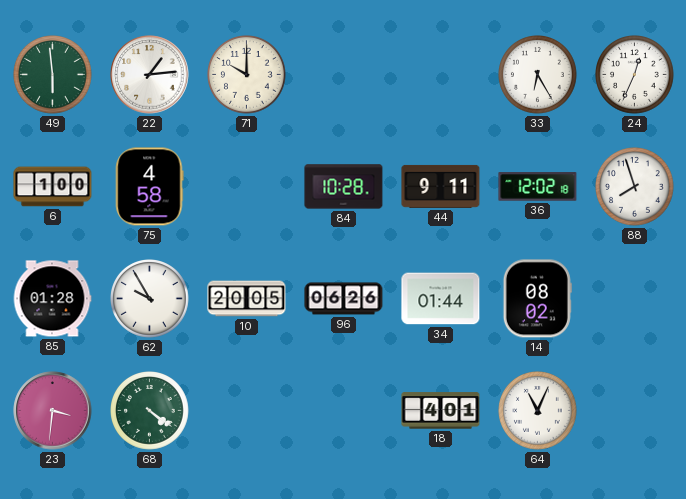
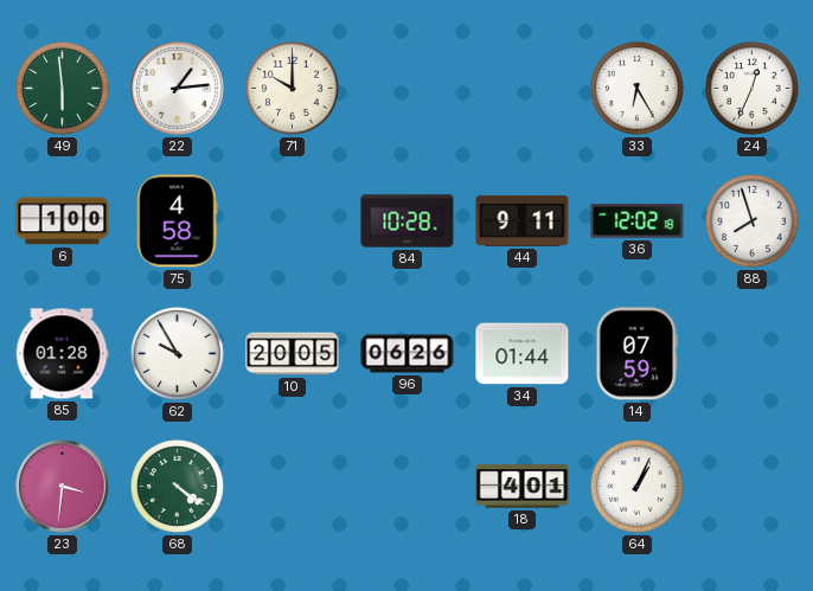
14: 08:02 -> 07:59 (636, 354)
64: 11:04 -> 1:04 (638, 487)
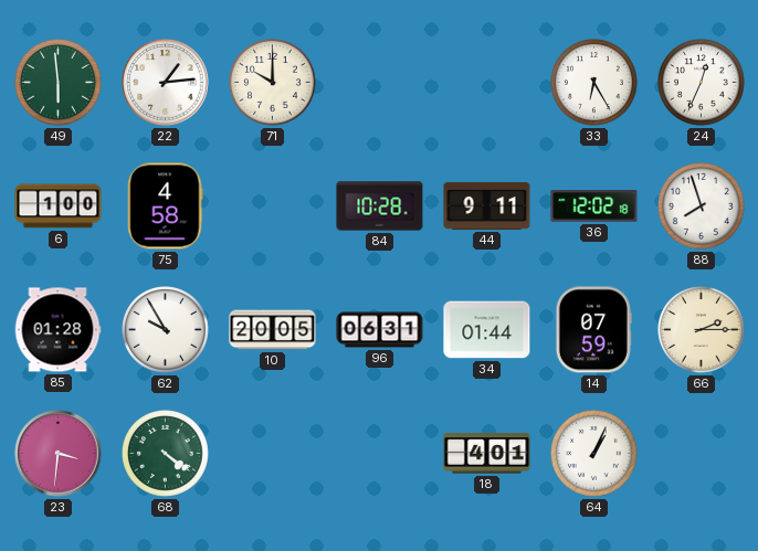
96: 06:26 -> 06:31 (380, 330)
66: none -> 2:15 (702, 330)
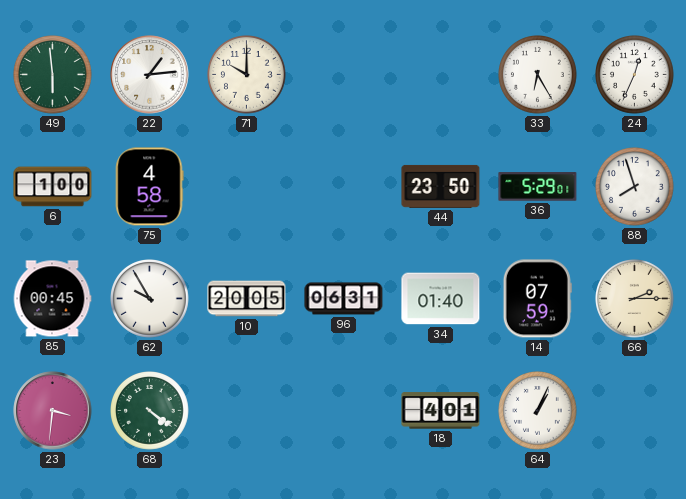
84: 10:28 -> none (380, 206)
44: 9:11 -> 23:50 (441, 186)
36: 12:02 -> 5:29 (538, 187)
85: 01:28 -> 00:45 (52, 299)
34: 01:44 -> 01:40 (441, 299)
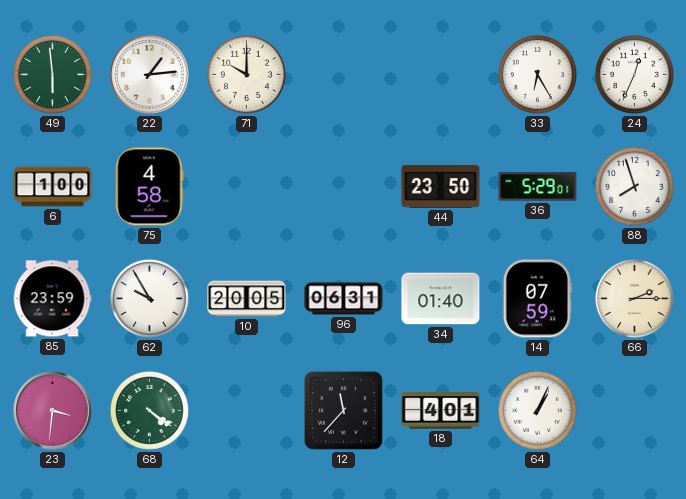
85: 00:45 -> 23:59 (52, 299)
12: none -> 11:37 (343, 410)
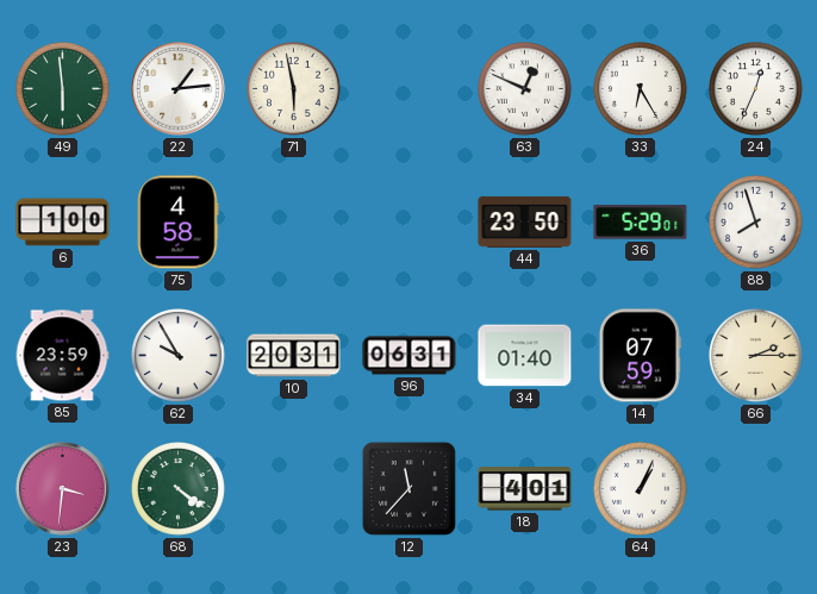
71: 10:00 -> 5:58 (294, 89)
63: none -> 12:49 (525, 89)
10: 20:05 -> 20:31 (294, 356)
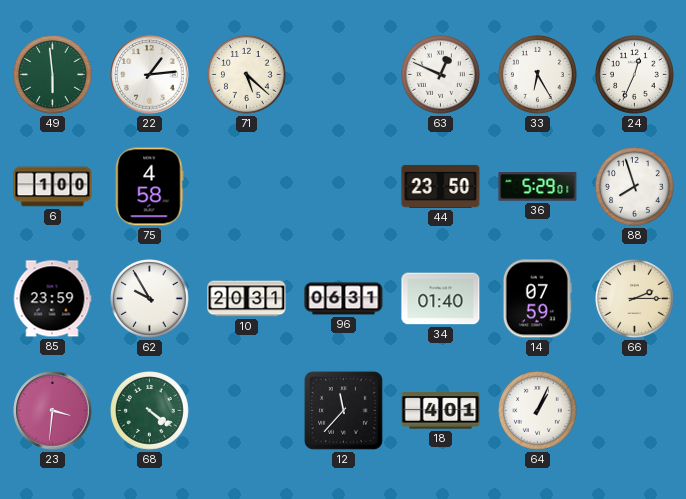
71: 5:58 -> 5:22 (247, 75)
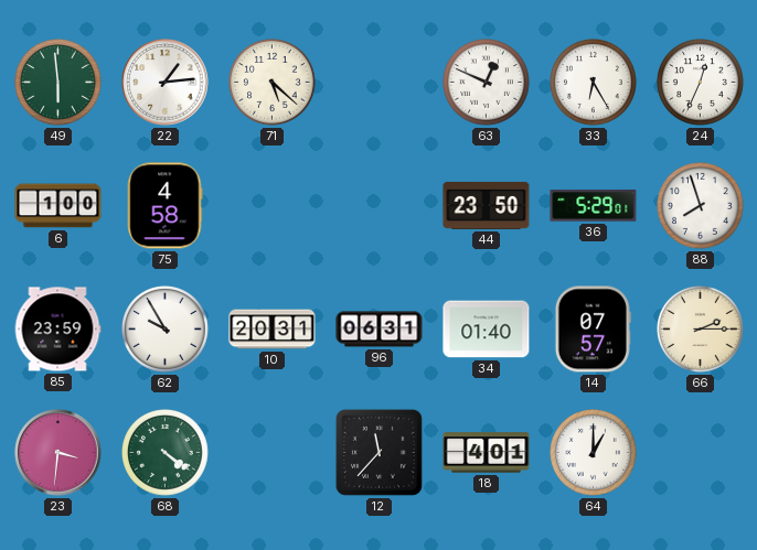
14: 07:59 -> 07:57 (593, 330)
64: 1:04 -> 1:00 (594, 453)
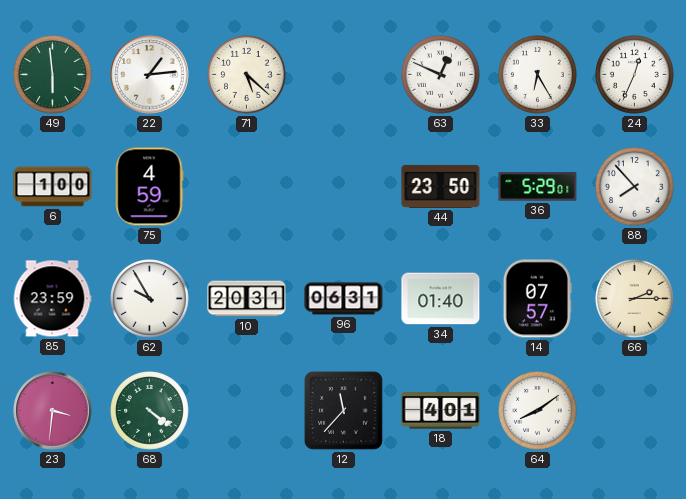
75: 4:58 -> 4:59 (150, 187)
88: 7:57 -> 7:53 (635, 187)
64: 1:00 -> 8:09 (538, 411)
